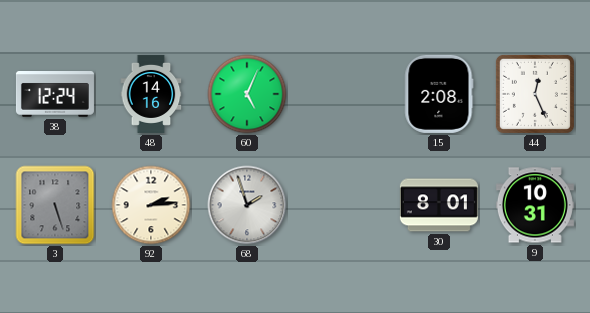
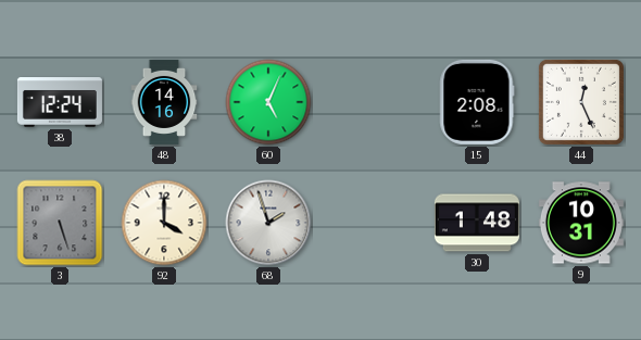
92: 2:14 -> 4:00 (164, 223)
30: 8:01 -> 1:48 (477, 223)
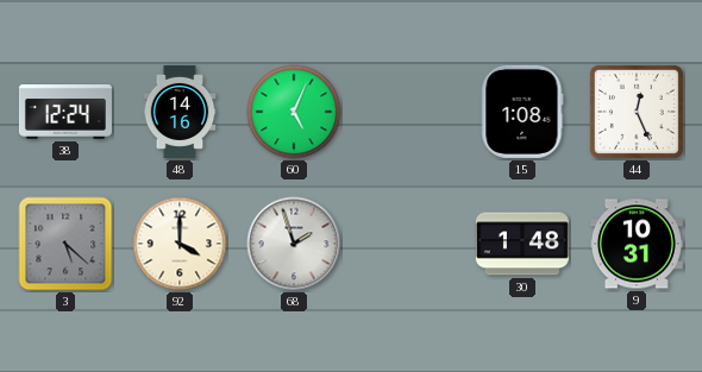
15: 2:08 -> 1:08 (522, 112)
3: 5:27 -> 5:22 (65, 244)
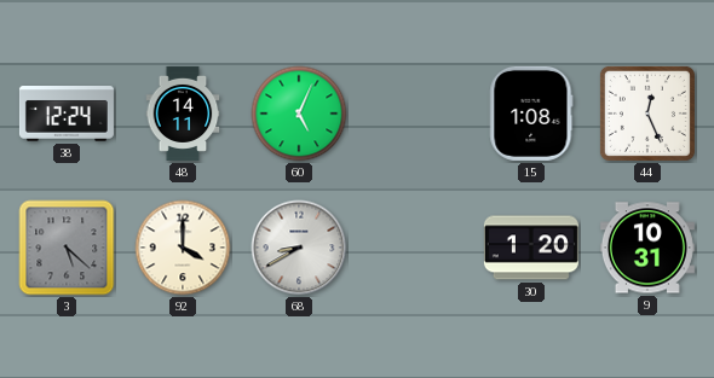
48: 14:16 -> 14:11 (183, 114)
68: 1:57 -> 8:40 (299, 248)
30: 1:48 -> 1:20 (531, 248)
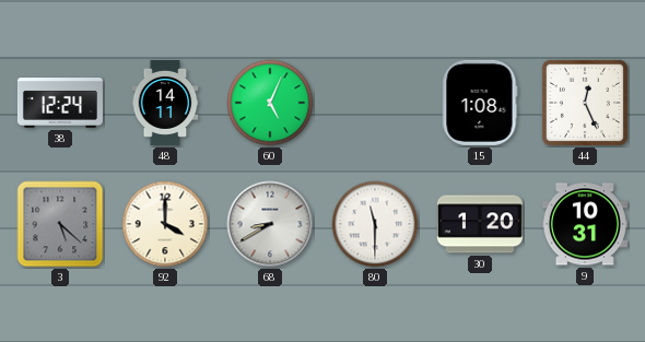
80: none -> 11:30 (375, 224)
